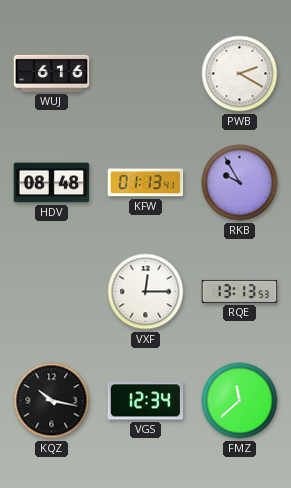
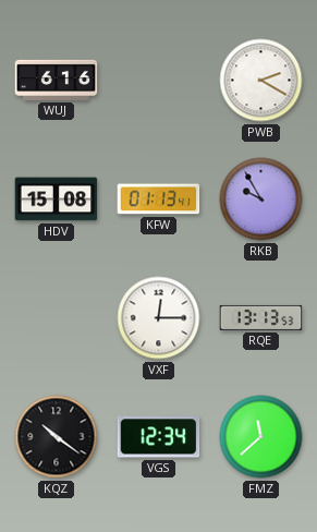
HDV: 08:48 -> 15:08 (57, 199)
KQZ: 10:17 -> 10:21 (57, 437)
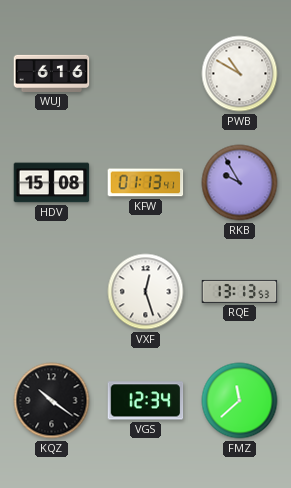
PWB: 2:20 -> 10:50 (240, 74)
VXF: 12:15 -> 12:27 (146, 292)
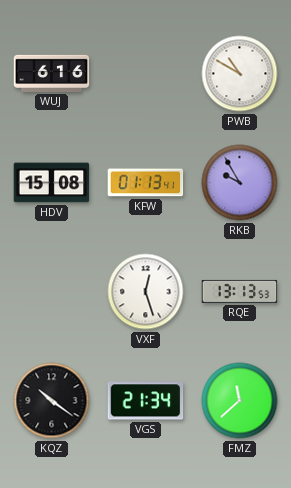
VGS: 12:34 -> 21:34 (146, 401)
